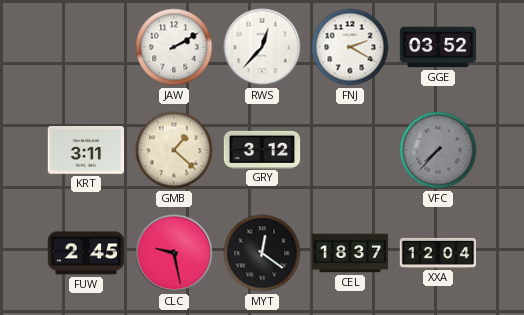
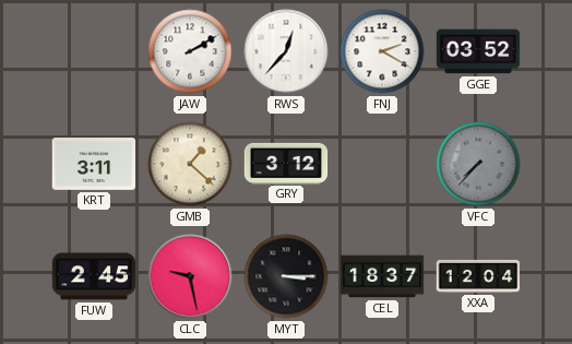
MYT: 12:21 -> 3:15 (286, 276)
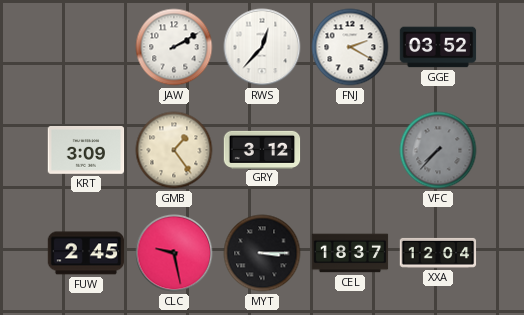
KRT: 3:11 -> 3:09 (86, 151)
GMB: 1:22 -> 1:24 (174, 150)
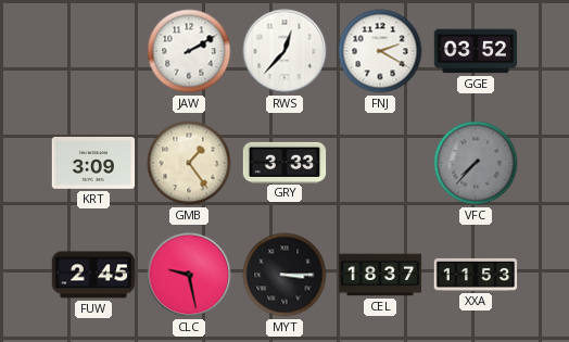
GRY: 3:12 -> 3:33 (284, 162)
XXA: 12:04 -> 11:53 (476, 275)
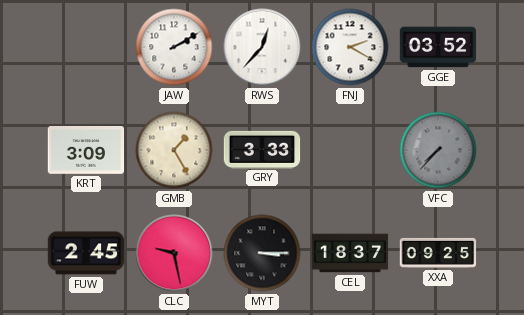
GMB: 1:24 -> 1:25 (174, 150)
XXA: 11:53 -> 09:25 (438, 253)
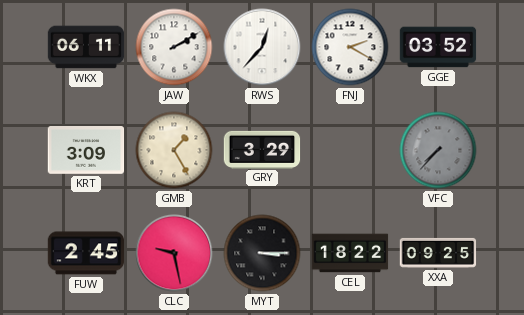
WKX: none -> 06:11 (86, 47)
GRY: 3:33 -> 3:29 (262, 149)
CEL: 18:37 -> 18:22 (350, 253)
